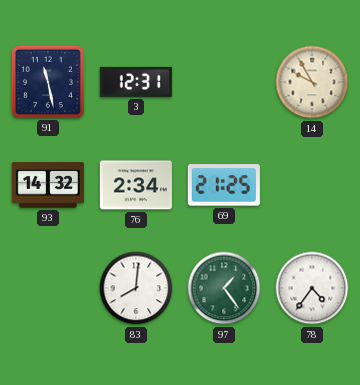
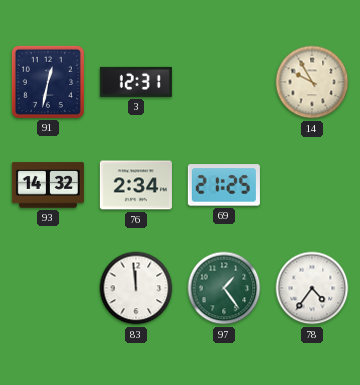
91: 11:28 -> 12:32 (48, 82)
83: 8:01 -> 11:59 (136, 288)
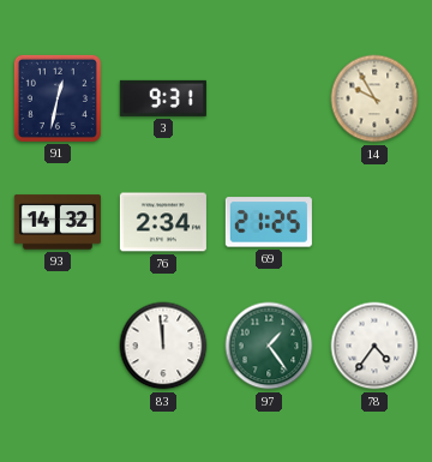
3: 12:31 -> 9:31 (163, 98)
